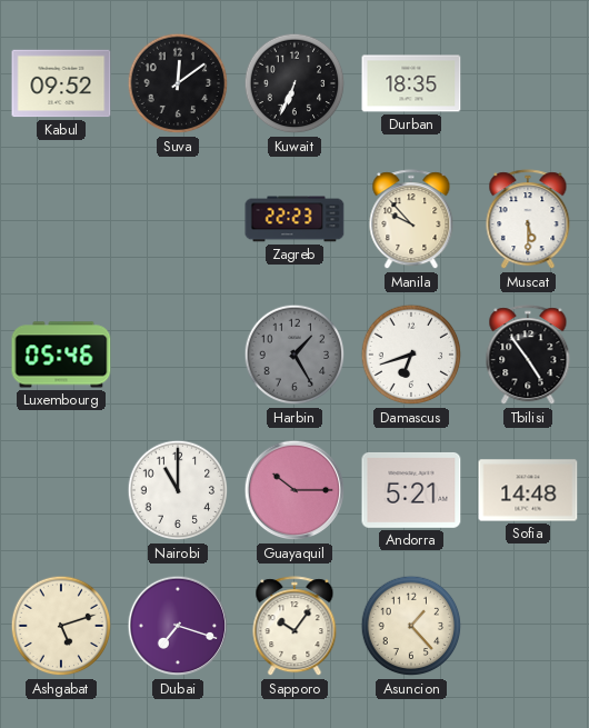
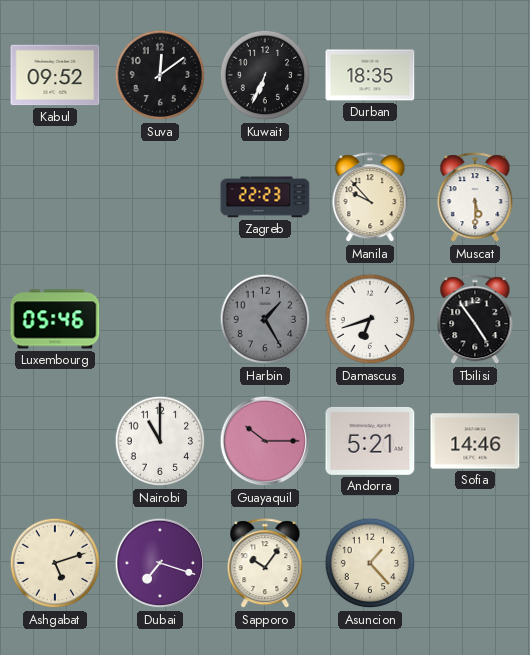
Sofia: 14:48 -> 14:46 (475, 441)
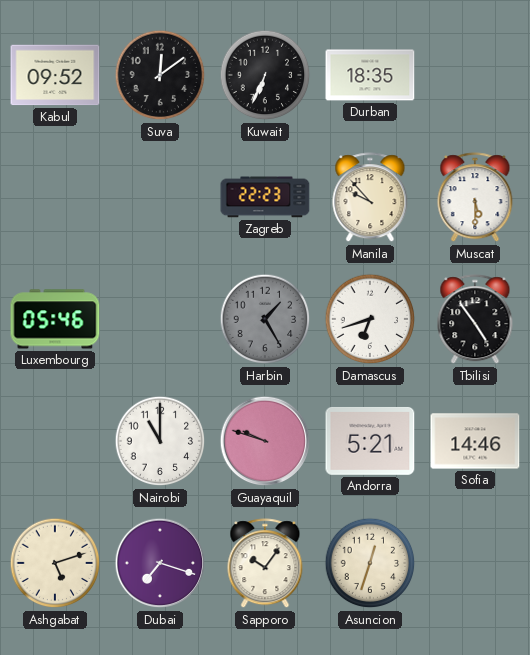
Guayaquil: 10:15 -> 9:48 (265, 441)
Asuncion: 1:23 -> 12:33 (370, 563)
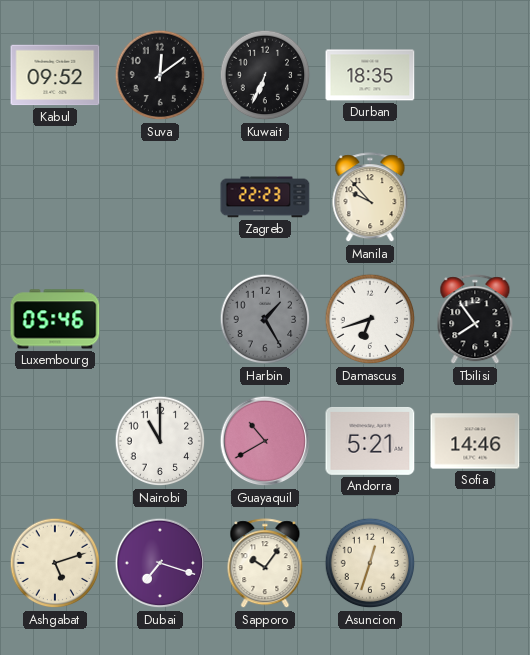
Muscat: 5:30 -> none (475, 198)
Tbilisi: 4:54 -> 7:54 (475, 320)
Guayaquil: 9:48 -> 10:40 (265, 441)
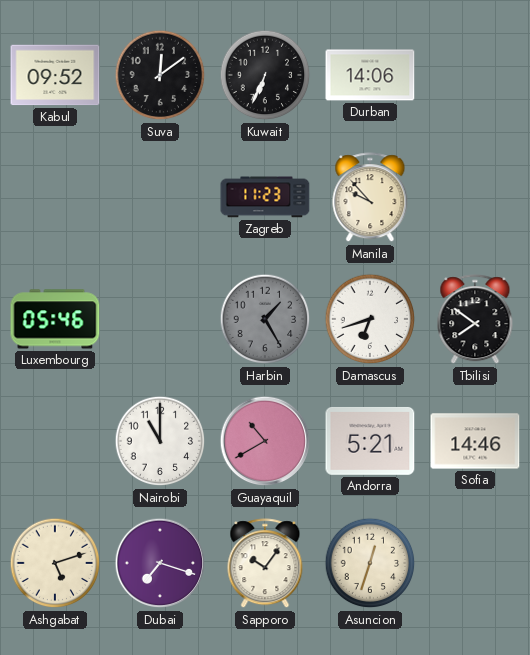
Durban: 18:35 -> 14:06 (370, 75)
Zagreb: 22:23 -> 11:23 (265, 197)
Tbilisi: 7:54 -> 7:51 (475, 320)
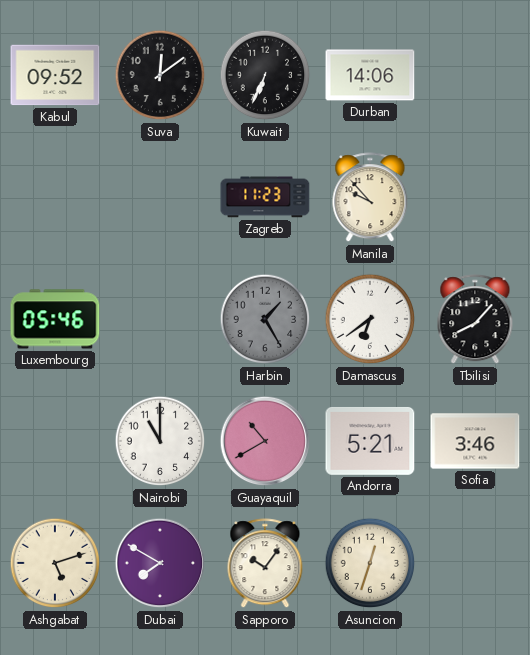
Damascus: 6:42 -> 6:39 (370, 319)
Tbilisi: 7:51 -> 8:07 (475, 320)
Sofia: 14:46 -> 3:46 (475, 441)
Dubai: 7:18 -> 7:50 (160, 563)
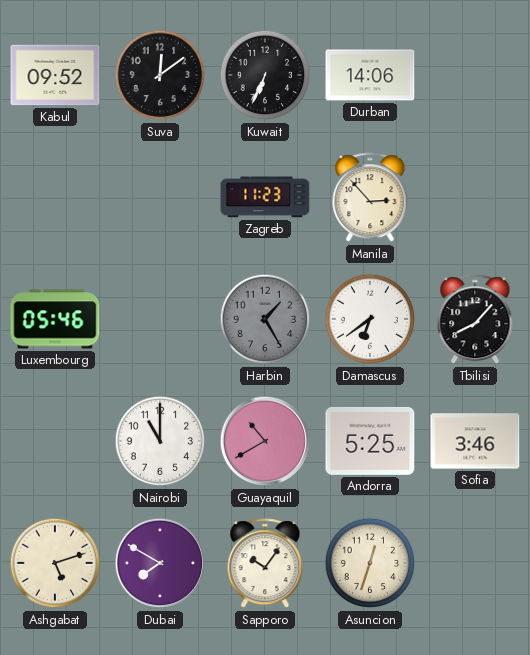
Manila: 9:53 -> 2:53 (370, 198)
Andorra: 5:21 -> 5:25 (370, 441)
